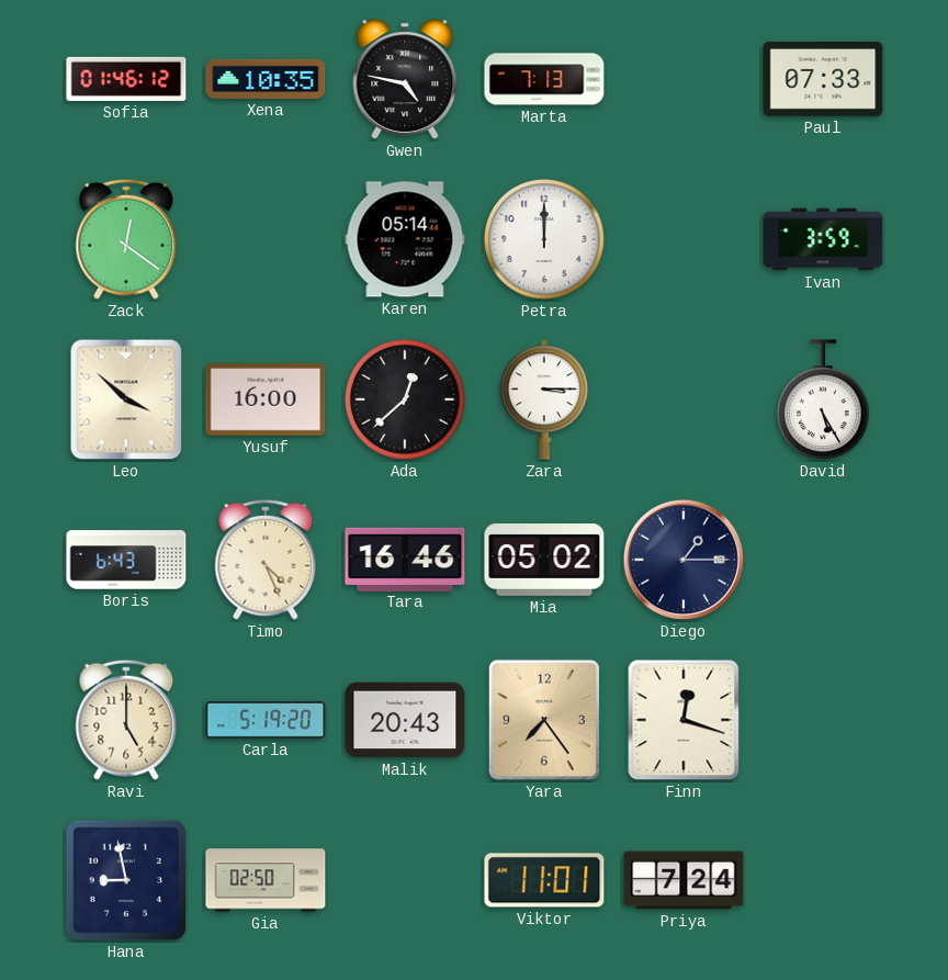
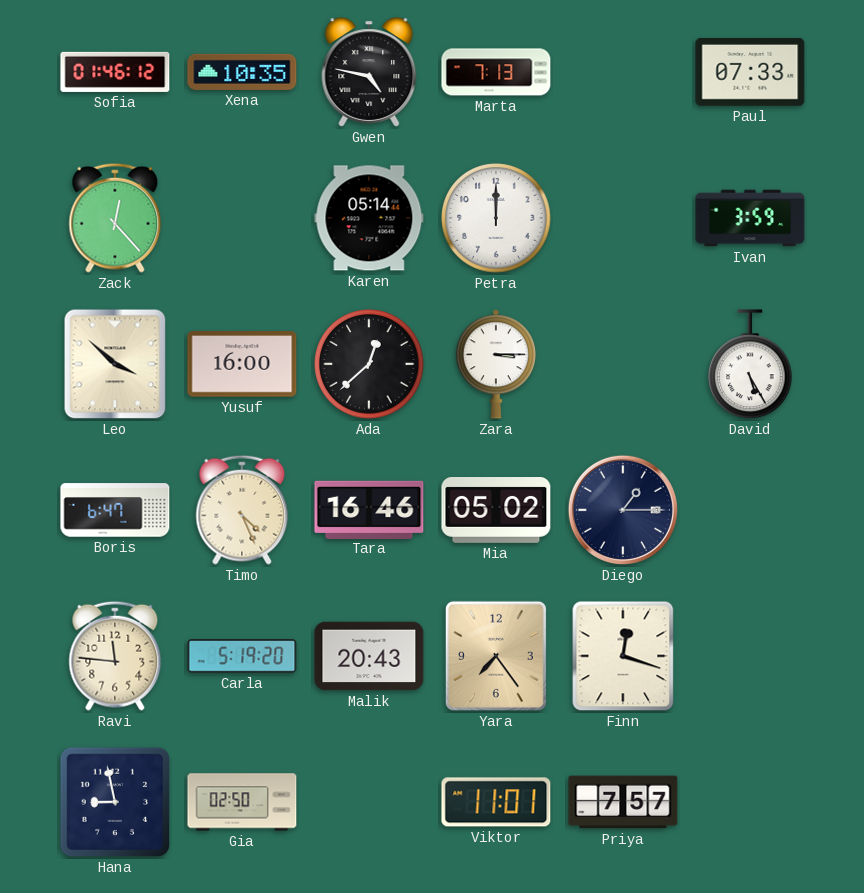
Zack: 12:21 -> 12:23 (115, 218)
Boris: 6:43 -> 6:47 (115, 510)
Ravi: 5:00 -> 11:46 (115, 656)
Priya: 7:24 -> 7:57 (623, 802)
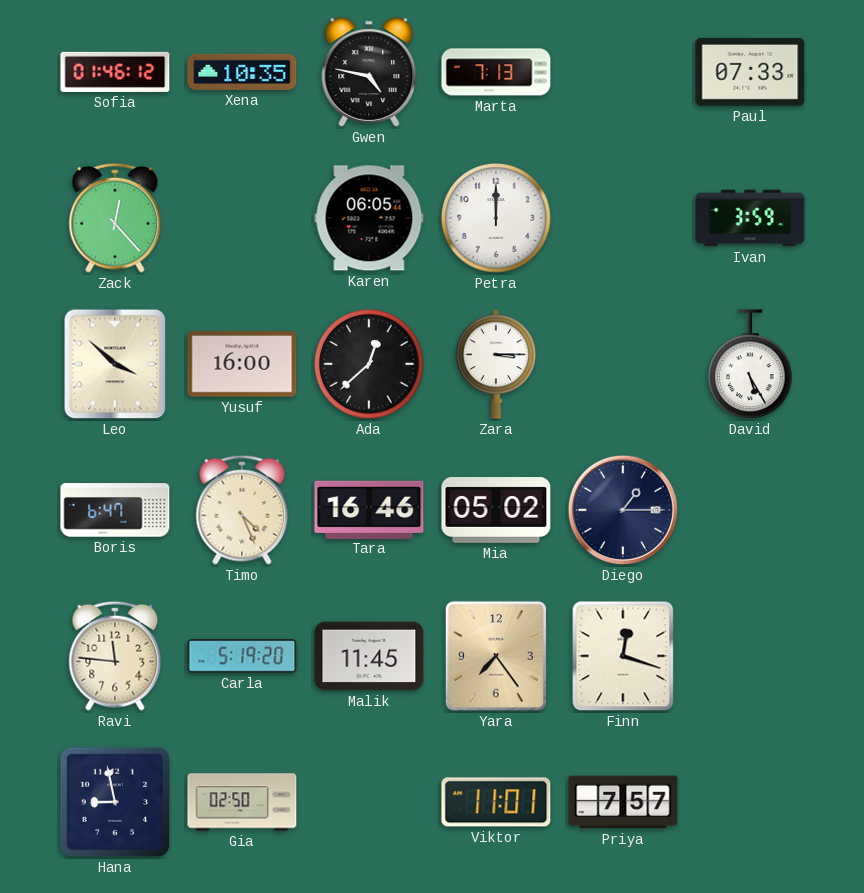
Karen: 05:14 -> 06:05 (369, 218)
Malik: 20:43 -> 11:45 (369, 656)
